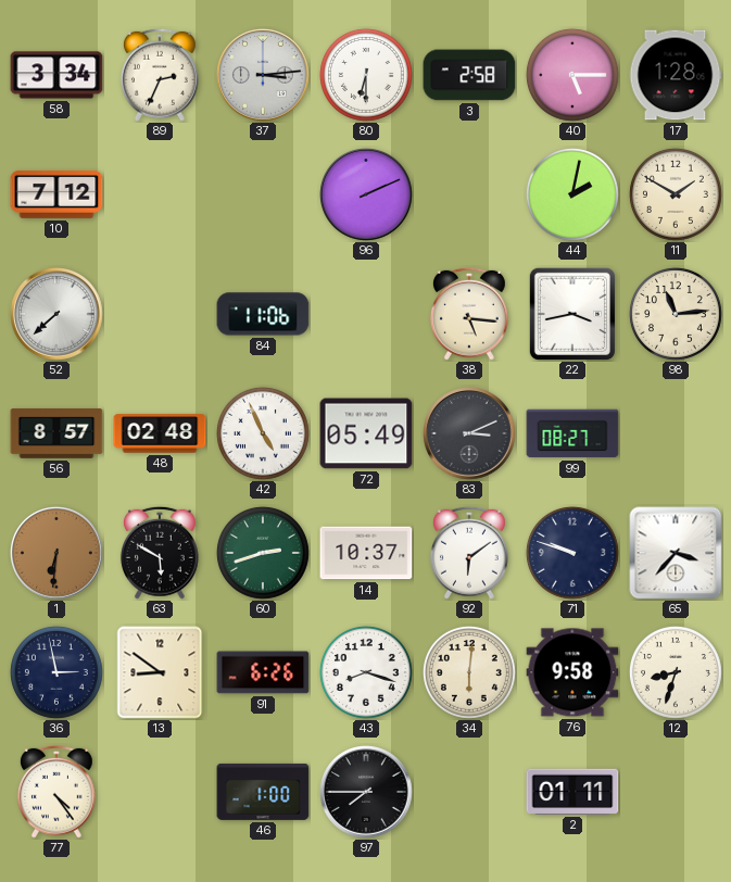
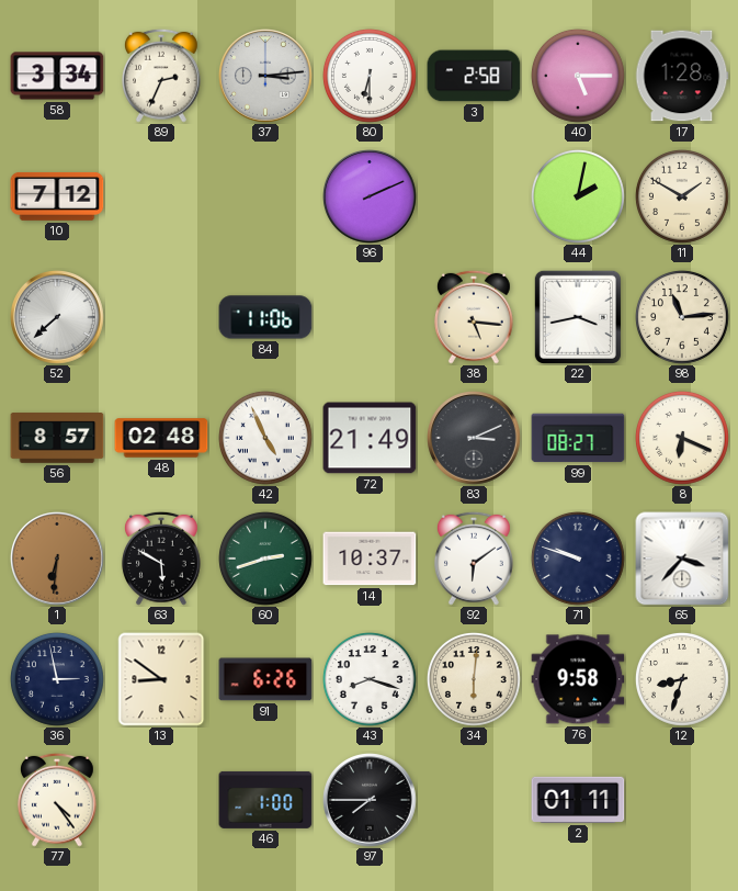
72: 05:49 -> 21:49 (370, 438)
8: none -> 6:19 (682, 438)
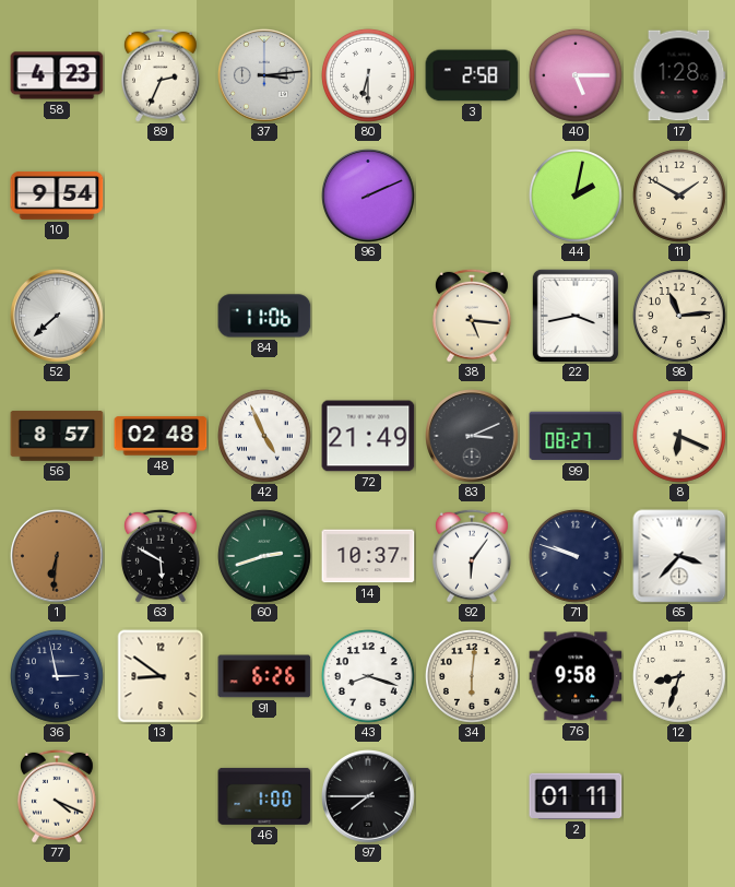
58: 3:34 -> 4:23 (57, 75)
10: 7:12 -> 9:54 (57, 196)
92: 6:09 -> 6:06 (472, 556)
77: 4:24 -> 4:19 (57, 796)
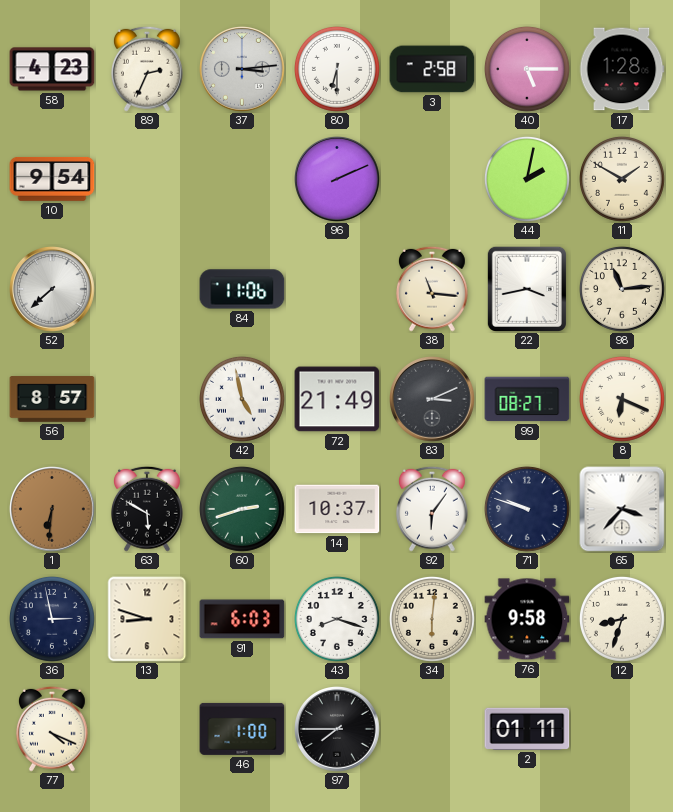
38: 5:16 -> 11:16 (432, 289)
48: 02:48 -> none (161, 436)
42: 4:56 -> 4:58 (242, 399)
13: 8:51 -> 8:48 (147, 619)
91: 6:26 -> 6:03 (242, 619)
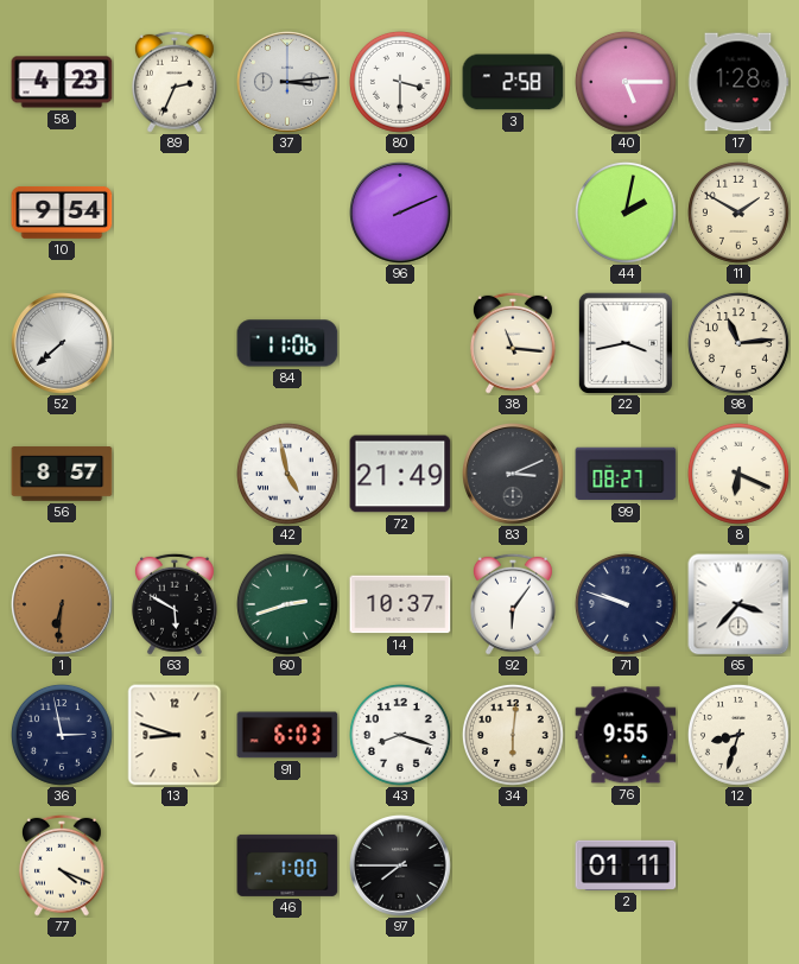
80: 6:30 -> 3:30 (400, 82)
76: 9:58 -> 9:55 (626, 735)
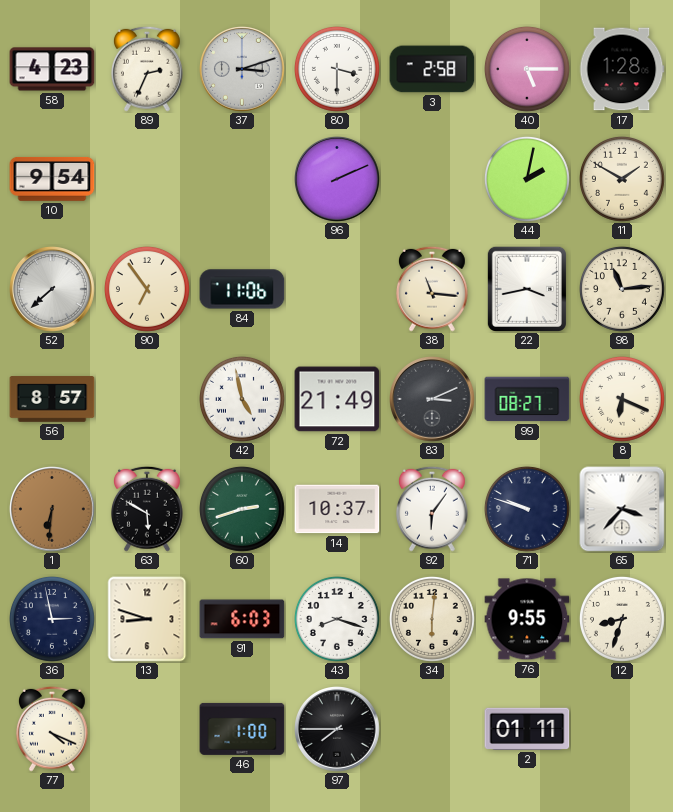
37: 3:14 -> 3:12 (242, 69)
90: none -> 6:54 (147, 289)
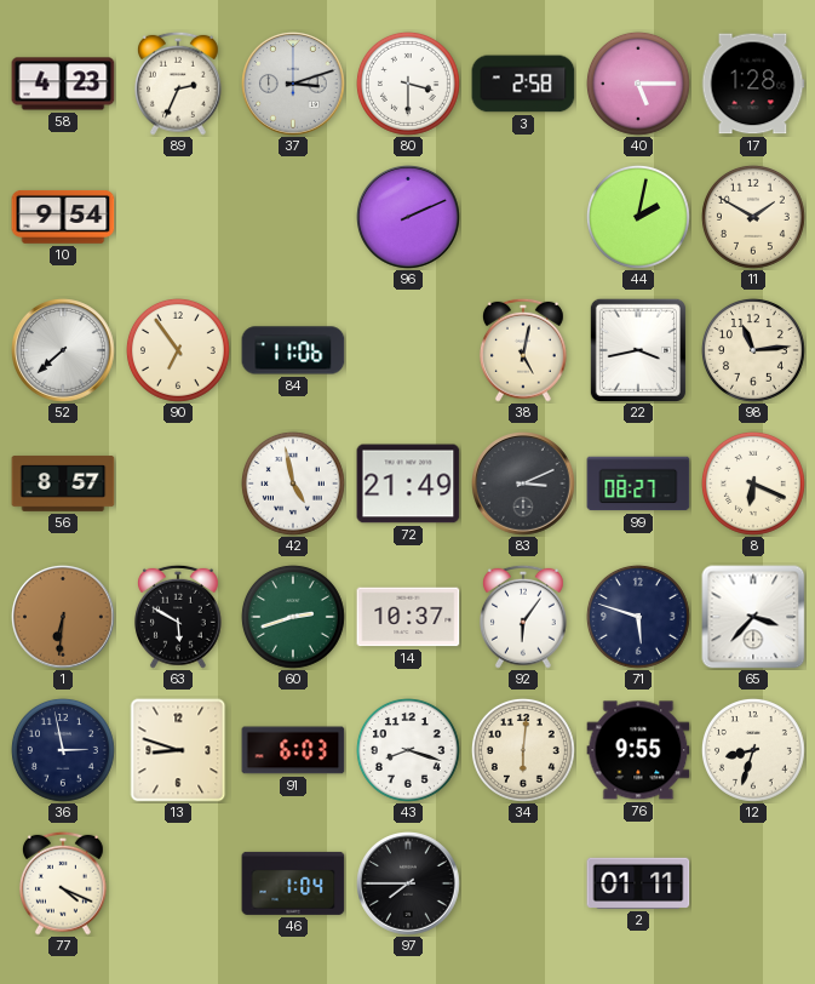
38: 11:16 -> 5:02 (523, 350)
71: 9:48 -> 5:48 (638, 617)
46: 1:00 -> 1:04 (293, 883)
